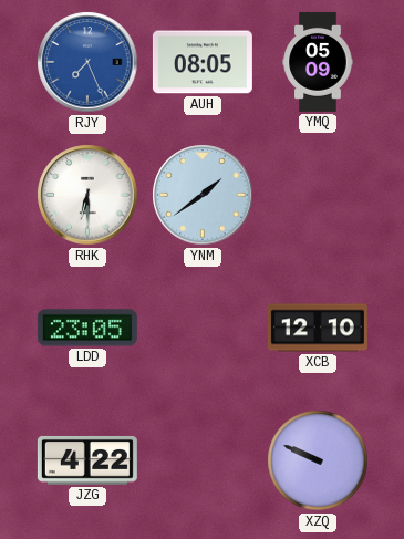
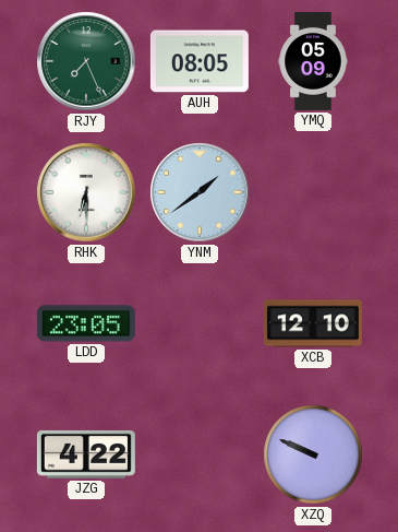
RJY dial: blue -> green (86, 61)
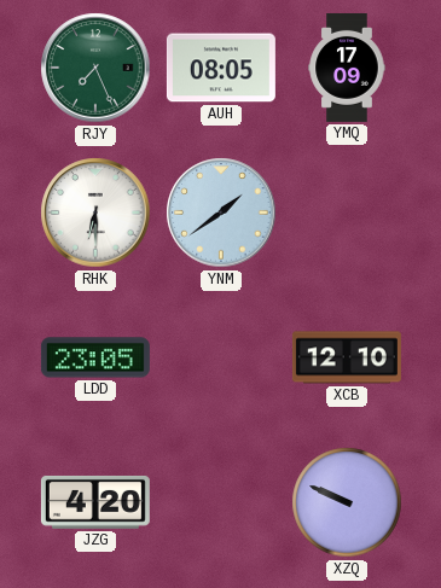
YMQ: 05:09 -> 17:09 (347, 68)
JZG: 4:22 -> 4:20 (95, 502)
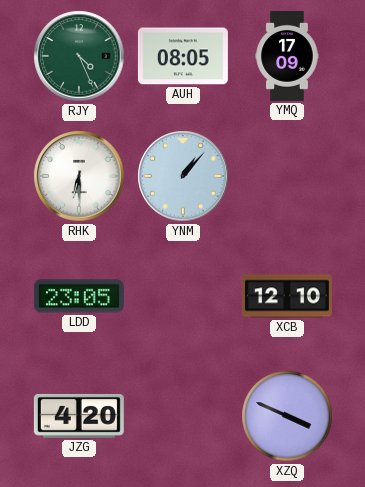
RJY: 7:26 -> 4:26 (79, 56)
YNM: 1:39 -> 1:07 (183, 176)
XZQ: 9:49 -> 3:49 (287, 416)
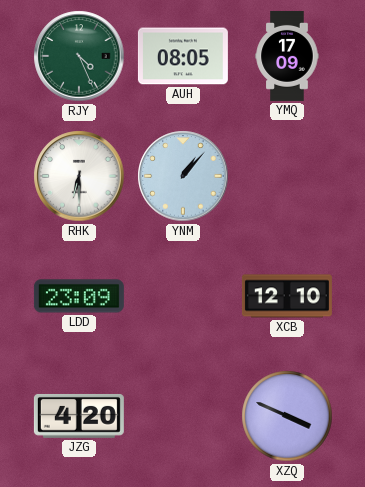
LDD: 23:05 -> 23:09 (79, 296)
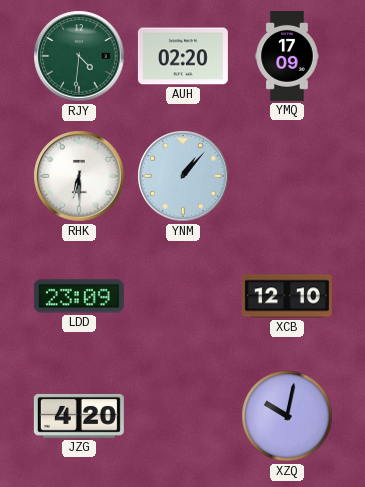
RJY: 4:26 -> 4:31 (79, 56)
AUH: 08:05 -> 02:20 (183, 56)
XZQ: 3:49 -> 10:02 (287, 416)
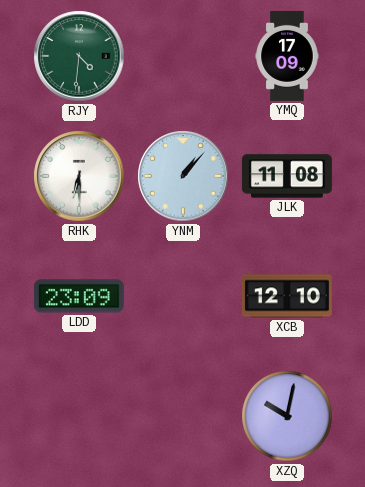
AUH: 02:20 -> none (183, 56)
JLK: none -> 11:08 (287, 176)
JZG: 4:20 -> none (79, 416)
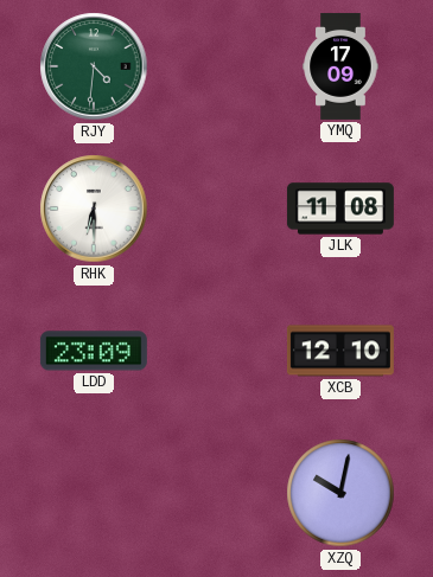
YNM: 1:07 -> none (183, 176)
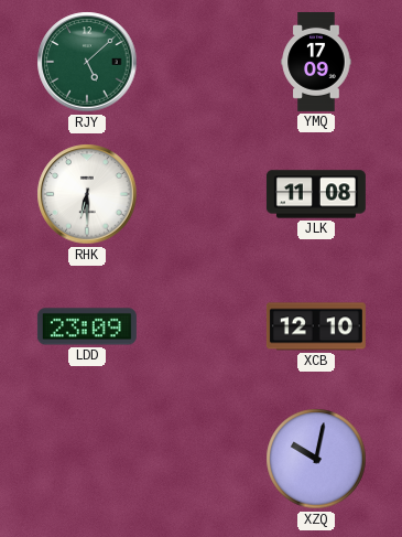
RJY: 4:31 -> 5:08 (87, 62)
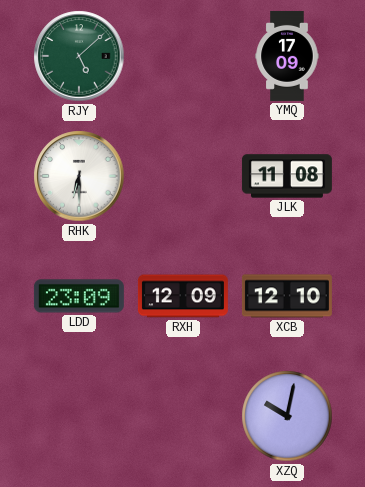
RXH: none -> 12:09 (183, 296)
